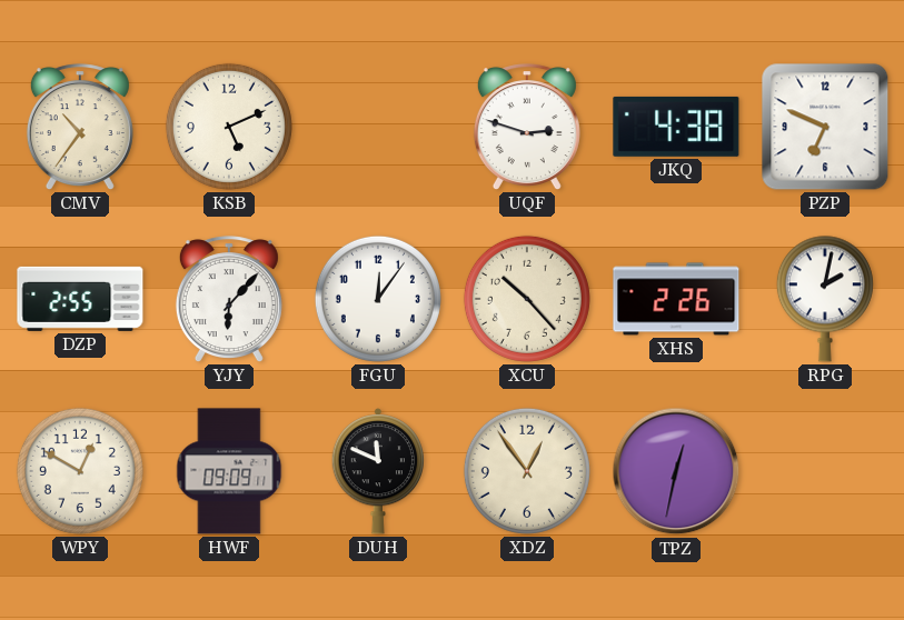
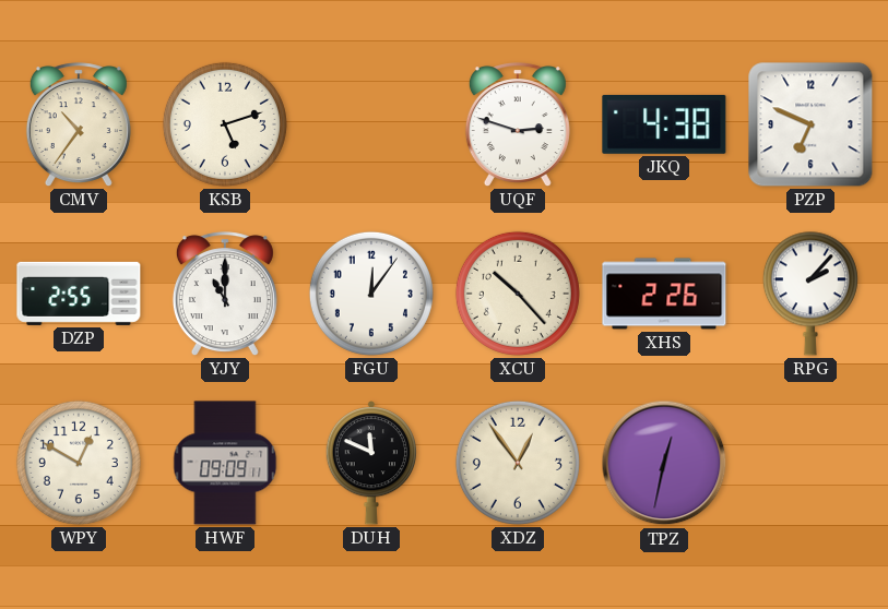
KSB: 5:11 -> 5:12 (225, 124)
YJY: 6:07 -> 11:00 (225, 294)
RPG: 2:02 -> 2:07 (810, 294)
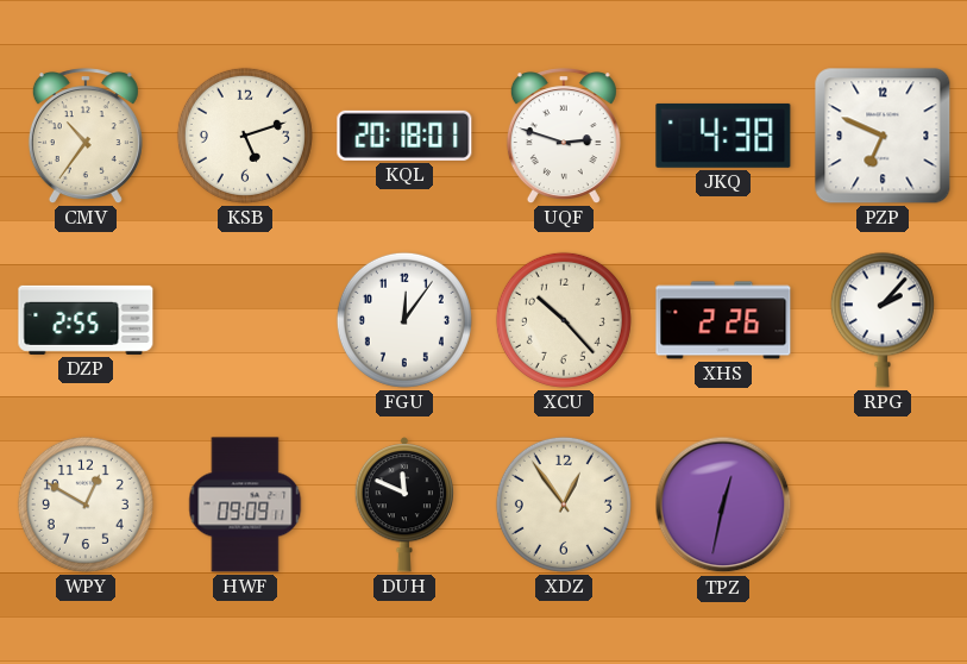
KQL: none -> 20:18 (404, 136)
YJY: 11:00 -> none (225, 294)
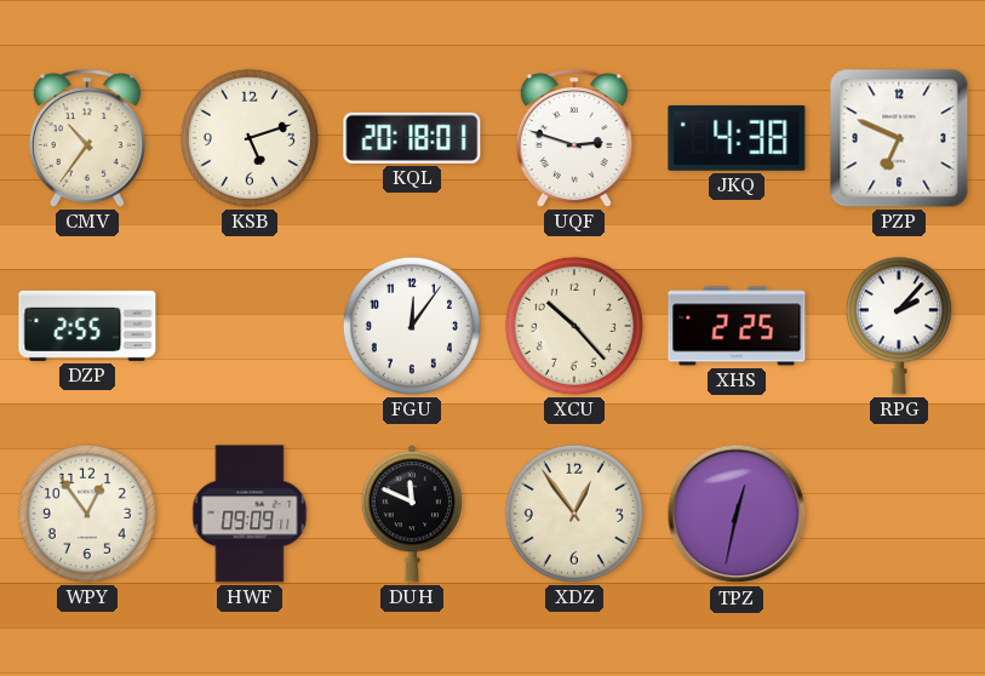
XHS: 2:26 -> 2:25 (737, 326)
WPY: 12:50 -> 12:54 (87, 514)
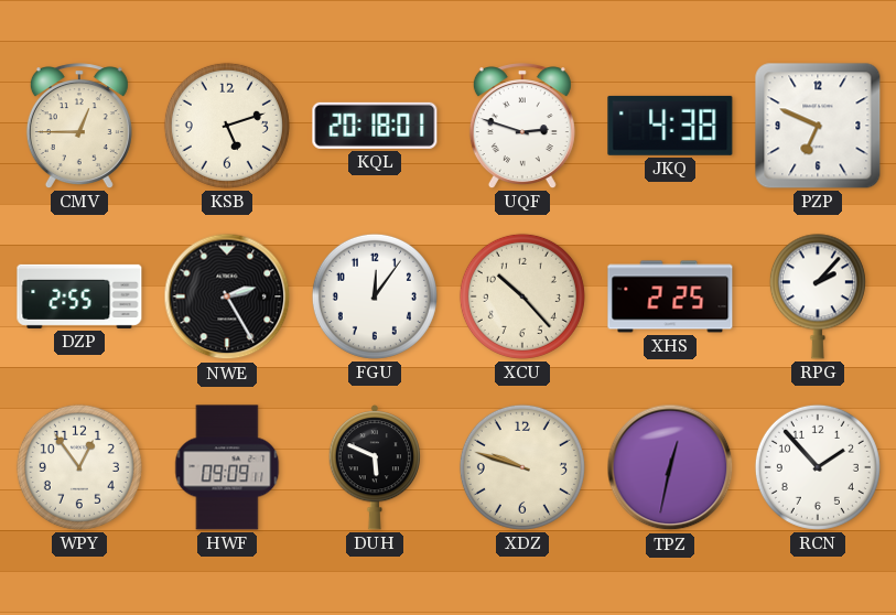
CMV: 10:36 -> 12:45 (79, 126)
NWE: none -> 2:25 (227, 296)
DUH: 11:49 -> 5:49 (375, 467)
XDZ: 12:54 -> 9:48 (522, 467)
RCN: none -> 1:53 (818, 467)
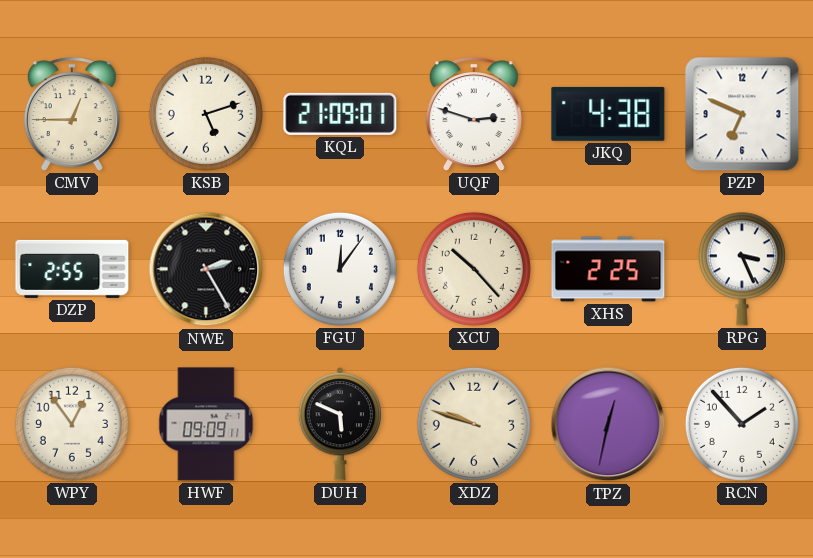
KQL: 20:18 -> 21:09 (340, 114)
RPG: 2:07 -> 3:26 (742, 269)
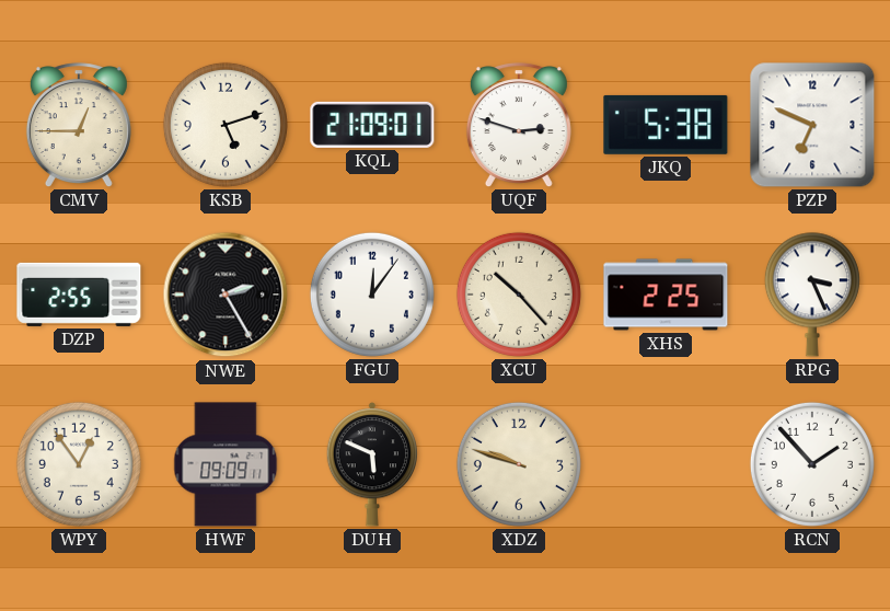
JKQ: 4:38 -> 5:38 (666, 125)
TPZ: 12:32 -> none (608, 424)
